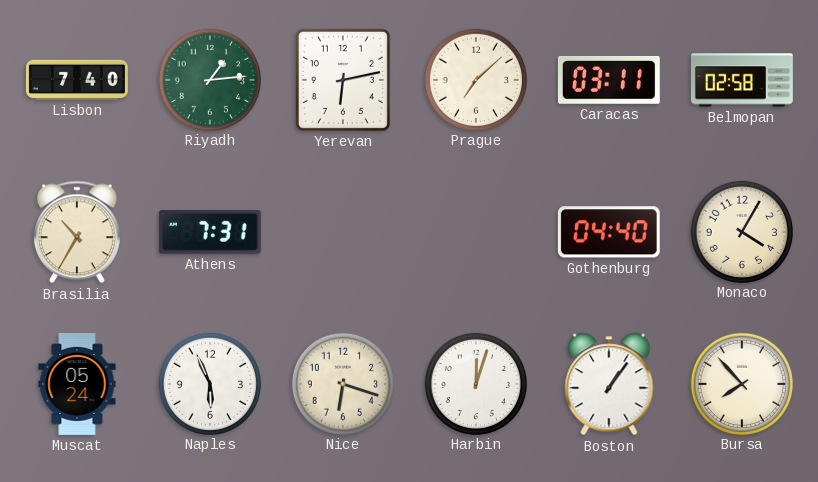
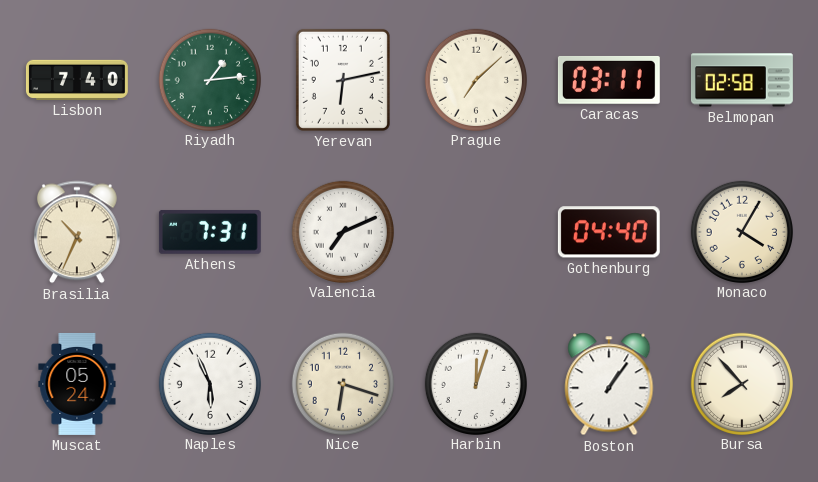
Brasilia: 10:35 -> 10:34 (77, 232)
Valencia: none -> 7:11 (342, 231)
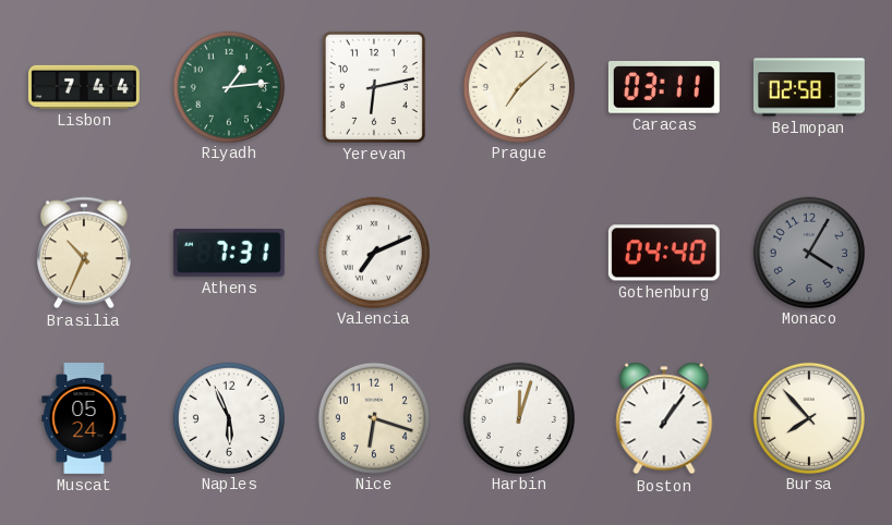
Lisbon: 7:40 -> 7:44 (84, 87)
Monaco dial: cream -> grey (808, 252)
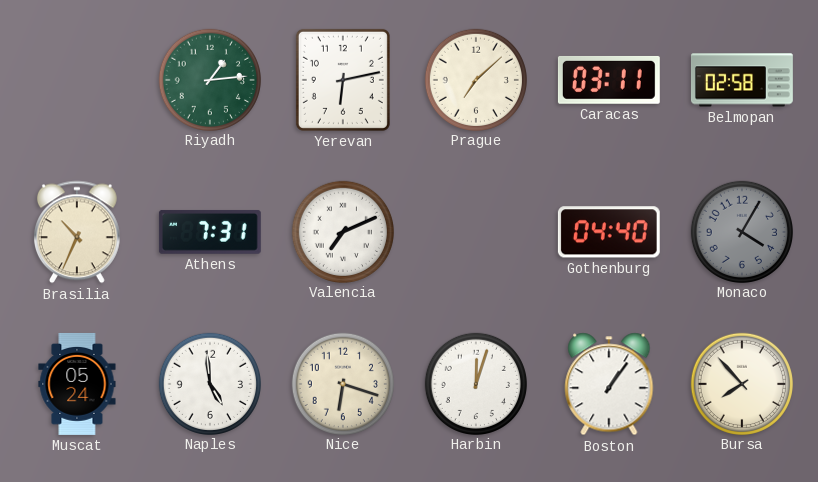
Lisbon: 7:44 -> none (84, 87)
Naples: 5:56 -> 4:59 (209, 383)
